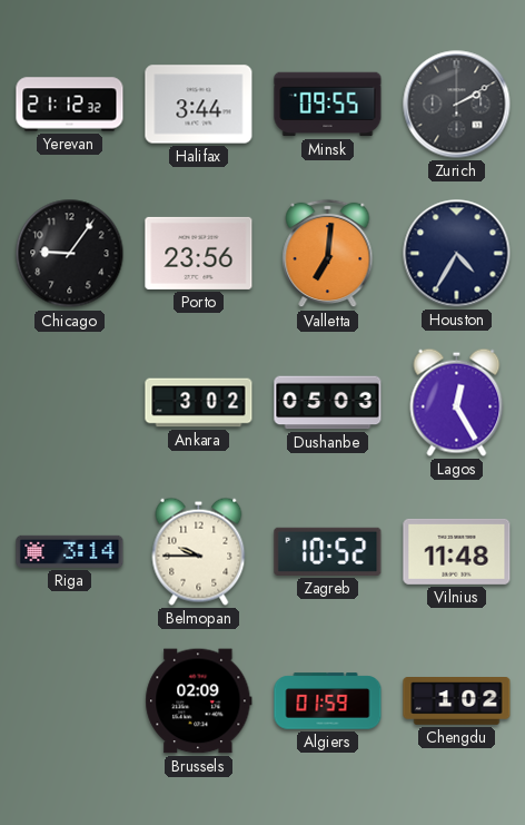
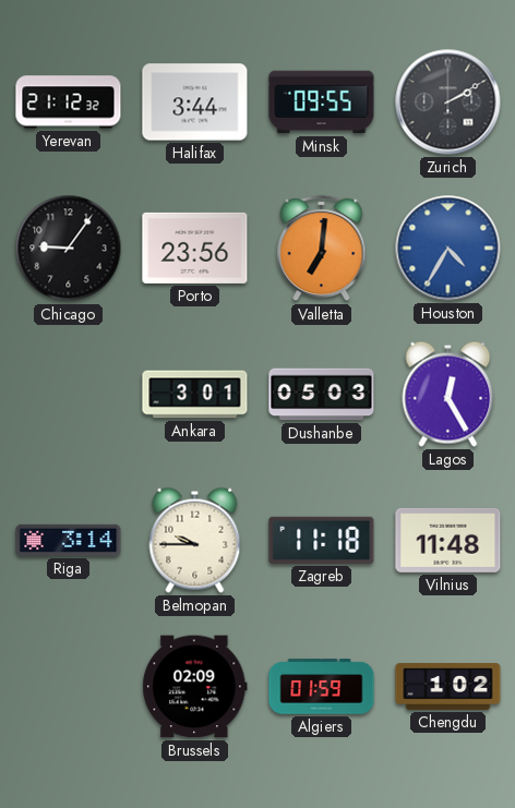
Houston dial: navy -> blue (448, 249)
Ankara: 3:02 -> 3:01 (195, 395)
Zagreb: 10:52 -> 11:18 (322, 540)
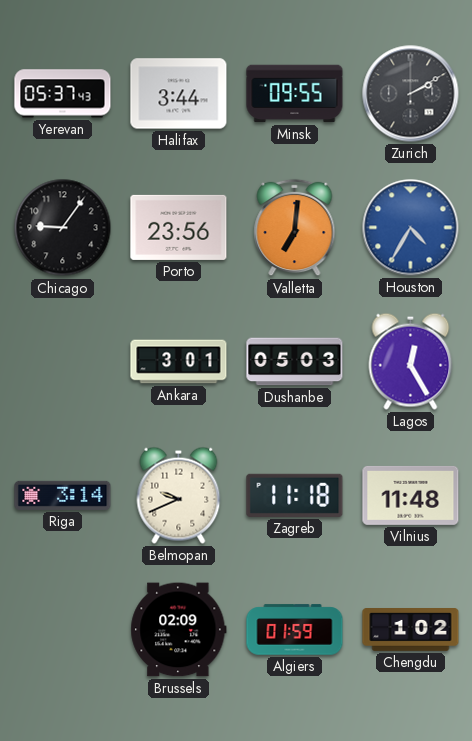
Yerevan: 21:12 -> 05:37 (63, 94)
Belmopan: 9:45 -> 9:41 (179, 495)
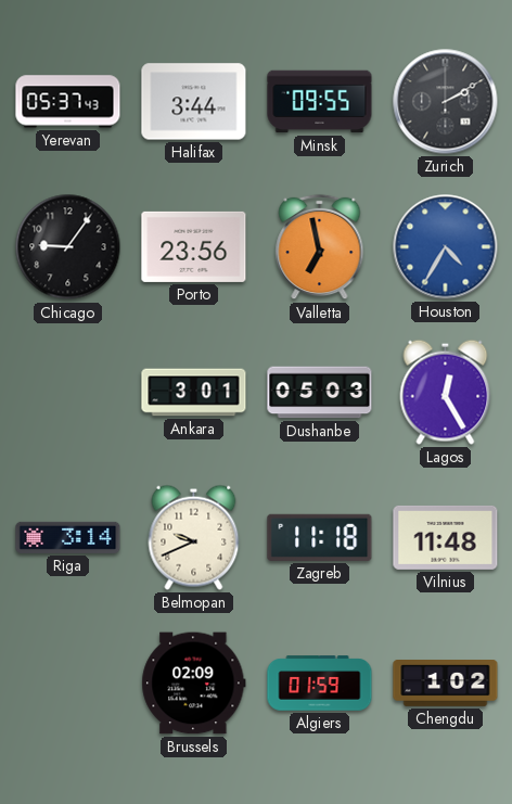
Valletta: 7:01 -> 6:58 (320, 247)
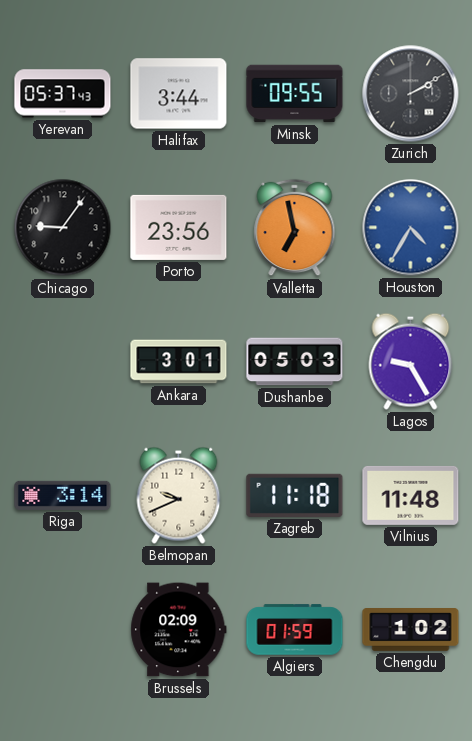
Lagos: 12:25 -> 9:25 (411, 361)
